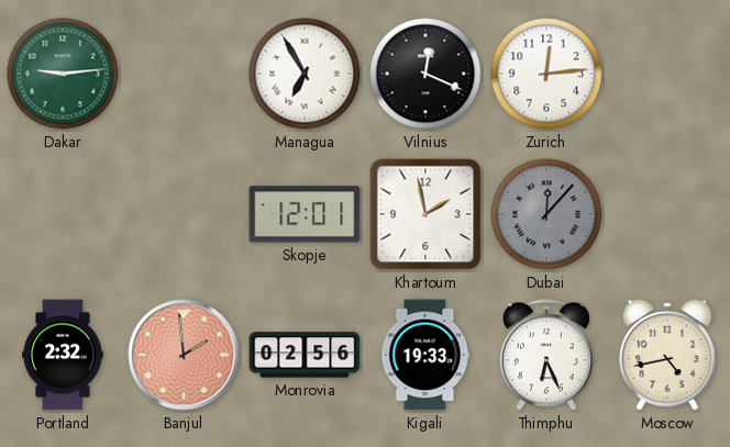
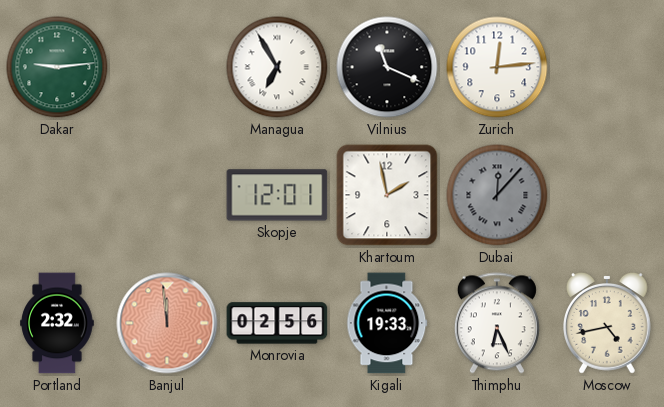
Vilnius: 12:19 -> 11:19 (387, 67)
Banjul: 1:59 -> 11:59 (167, 323)
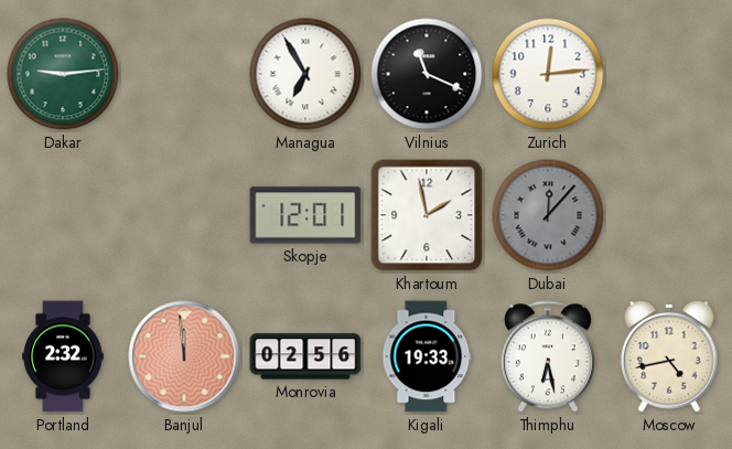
Thimphu: 6:26 -> 6:28 (548, 356)
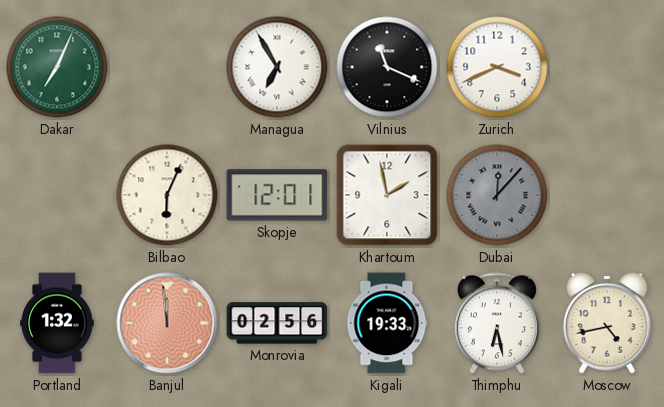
Dakar: 9:14 -> 7:04 (57, 67)
Zurich: 12:14 -> 3:41 (497, 67)
Bilbao: none -> 6:04 (167, 195)
Portland: 2:32 -> 1:32 (57, 323)
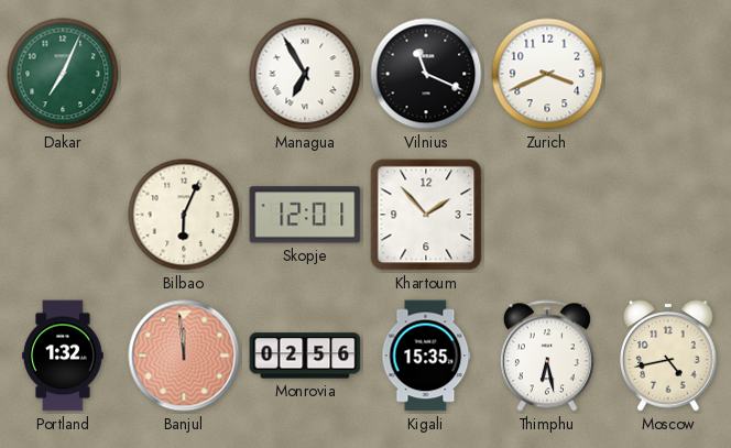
Khartoum: 1:58 -> 1:53 (426, 215)
Dubai: 12:07 -> none (497, 195)
Kigali: 19:33 -> 15:35 (426, 356)
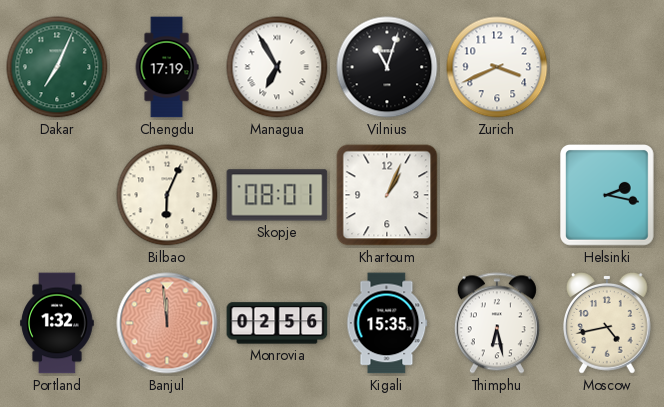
Chengdu: none -> 17:19 (167, 67)
Vilnius: 11:19 -> 11:03 (387, 67)
Skopje: 12:01 -> 08:01 (277, 195)
Khartoum: 1:53 -> 1:04 (387, 195)
Helsinki: none -> 2:17 (607, 196)
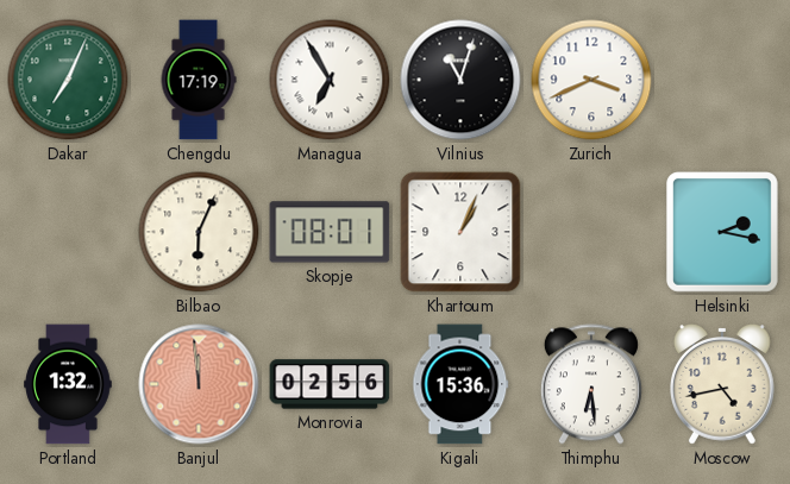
Kigali: 15:35 -> 15:36 (460, 384)
Thimphu: 6:28 -> 6:29 (591, 384)
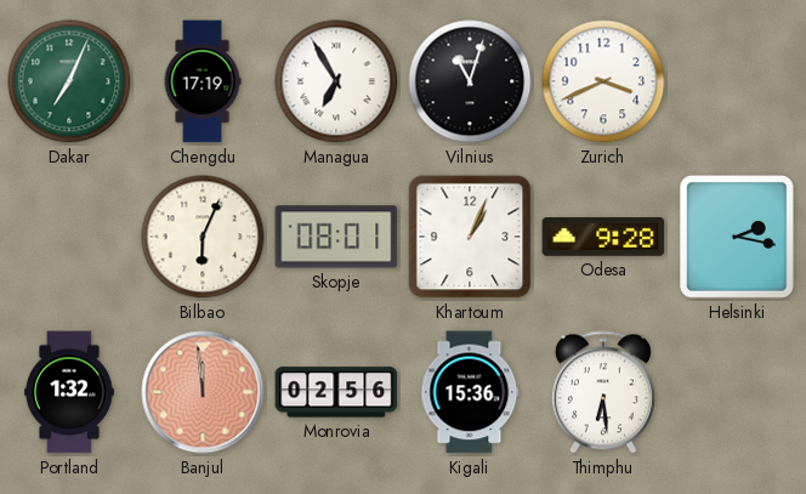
Odesa: none -> 9:28 (603, 238)
Moscow: 4:43 -> none (723, 384)
